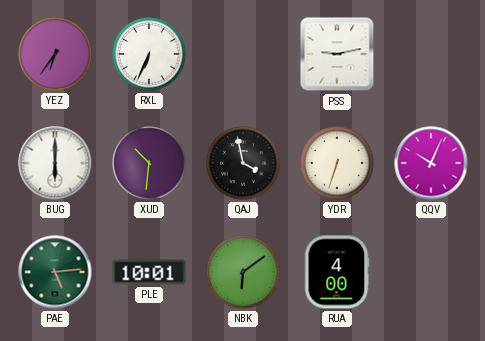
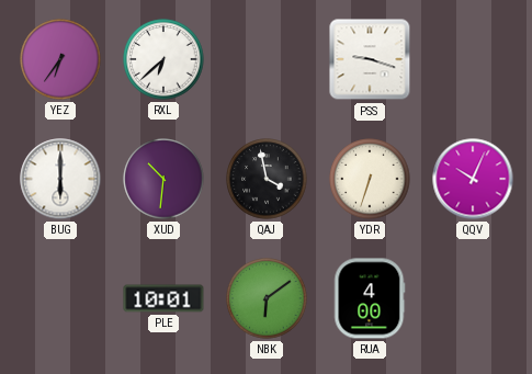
RXL: 6:34 -> 6:38 (163, 59)
PSS: 9:13 -> 9:18 (370, 59)
PAE: 5:14 -> none (55, 272)
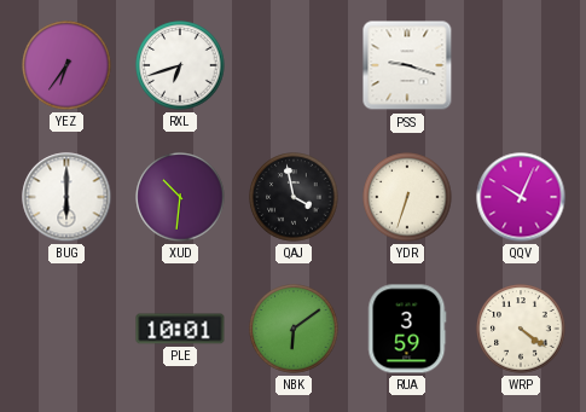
RXL: 6:38 -> 6:42 (180, 65)
RUA: 4:00 -> 3:59 (407, 329)
WRP: none -> 4:21 (521, 329)
